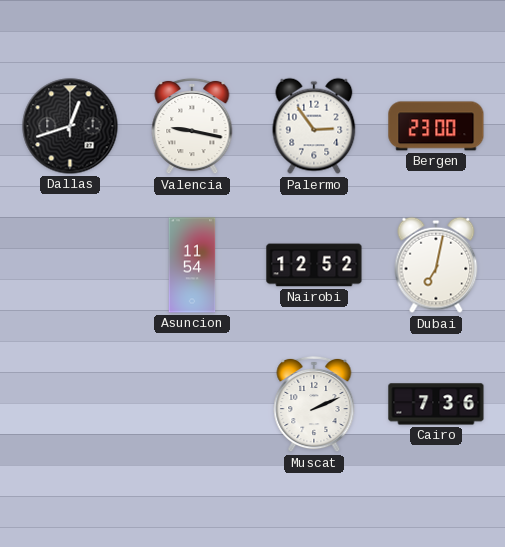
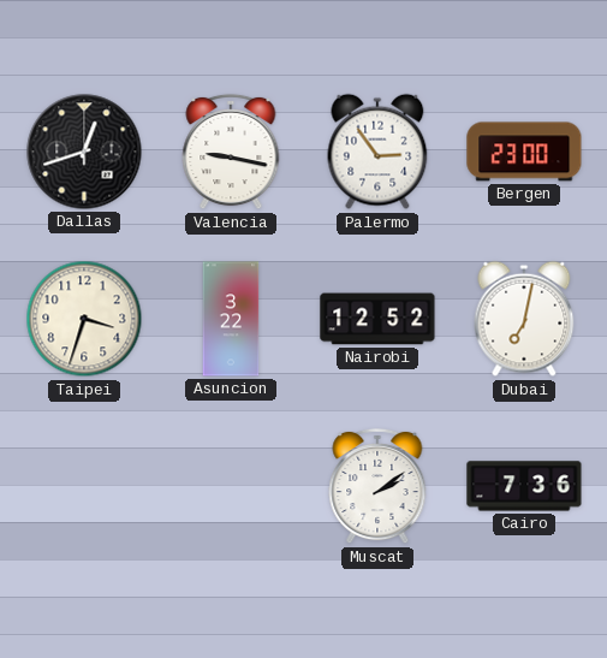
Taipei: none -> 3:33 (84, 319)
Asuncion: 11:54 -> 3:22 (231, 319)
Muscat: 2:11 -> 2:09 (377, 486)
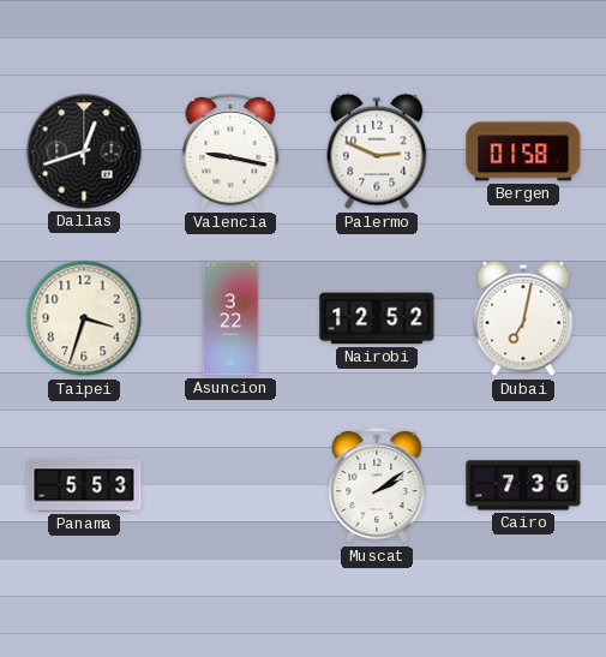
Palermo: 2:54 -> 2:49 (377, 151)
Bergen: 23:00 -> 01:58 (523, 151)
Panama: none -> 5:53 (84, 485)
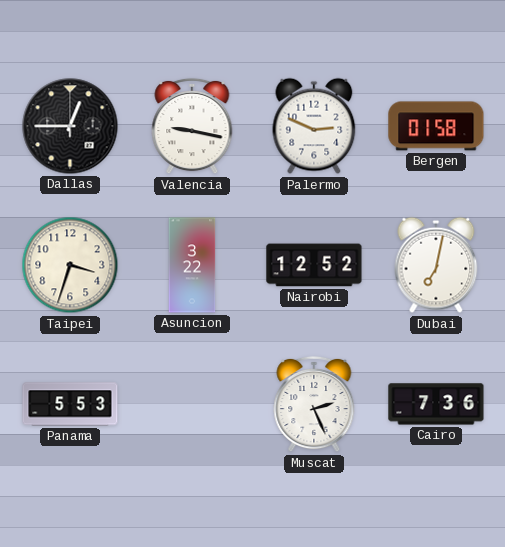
Dallas: 12:42 -> 12:45 (70, 126)
Muscat: 2:09 -> 2:26 (314, 404)
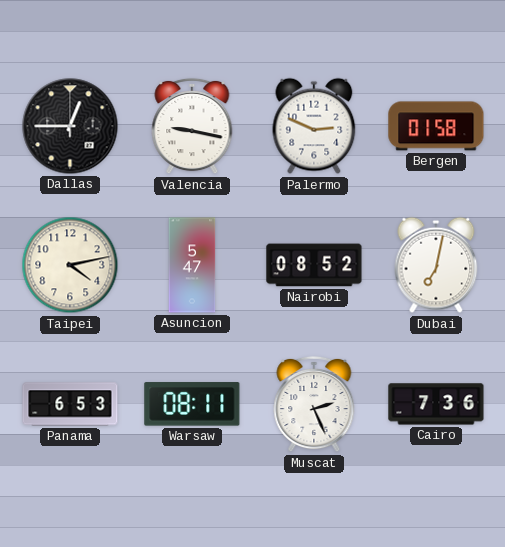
Taipei: 3:33 -> 4:13 (70, 265)
Asuncion: 3:22 -> 5:47 (192, 265)
Nairobi: 12:52 -> 08:52 (314, 265)
Panama: 5:53 -> 6:53 (70, 404)
Warsaw: none -> 08:11 (192, 404)
